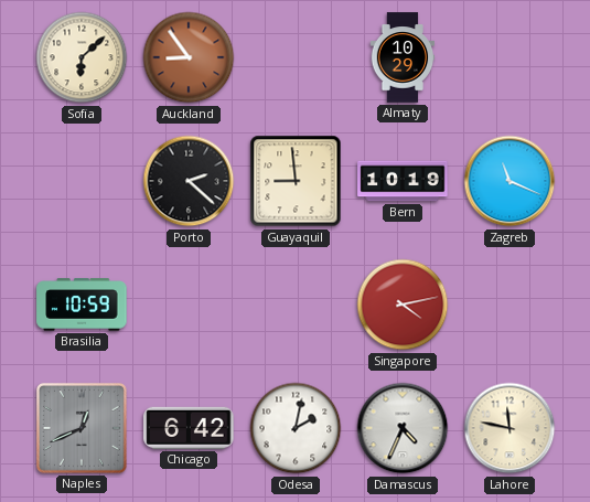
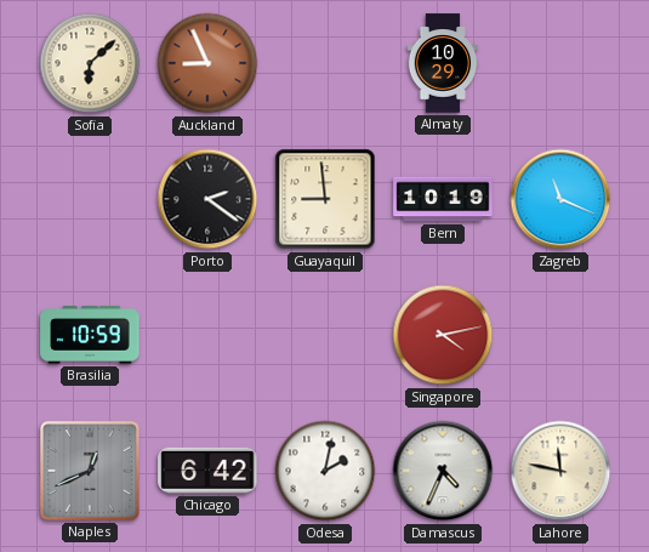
Auckland: 8:54 -> 8:56 (207, 63)
Porto: 2:22 -> 2:21 (207, 199)
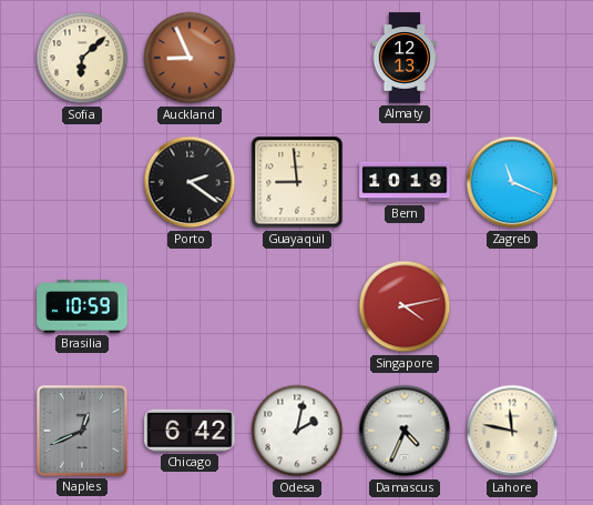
Almaty: 10:29 -> 12:13 (405, 58)
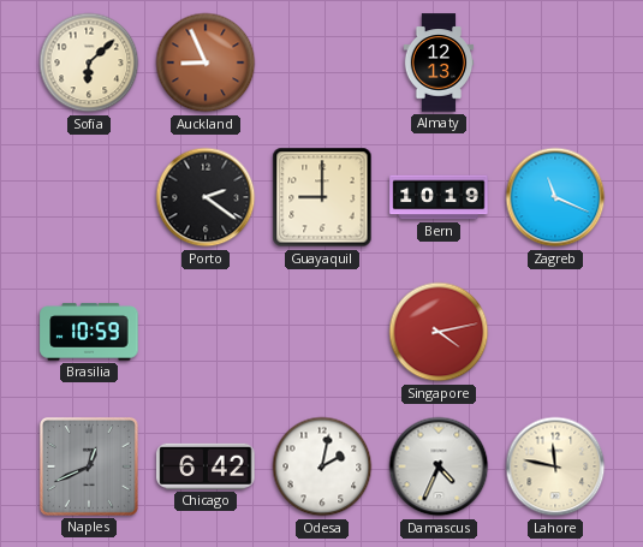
Guayaquil: 8:59 -> 9:00 (322, 197)
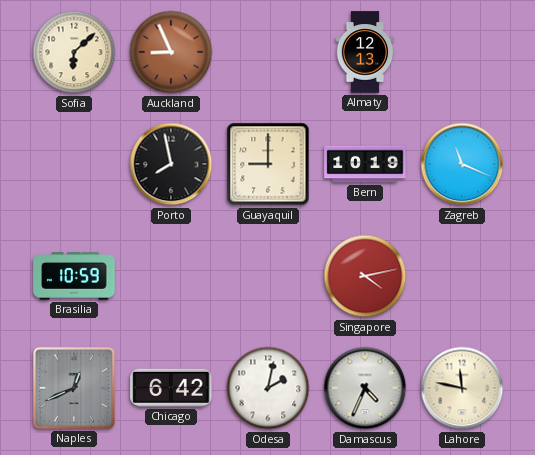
Porto: 2:21 -> 7:58 (171, 164)
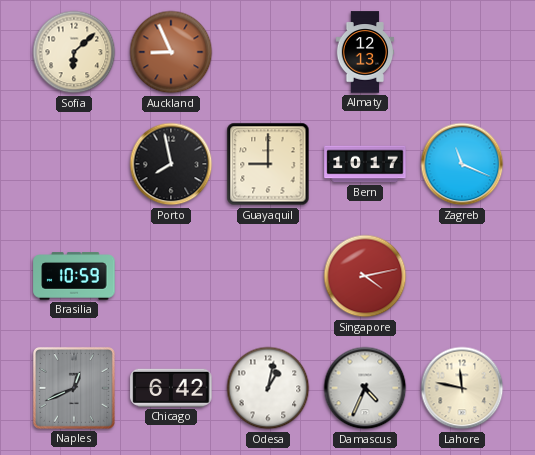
Bern: 10:19 -> 10:17 (365, 164)
Odesa: 2:02 -> 1:02 (268, 388)
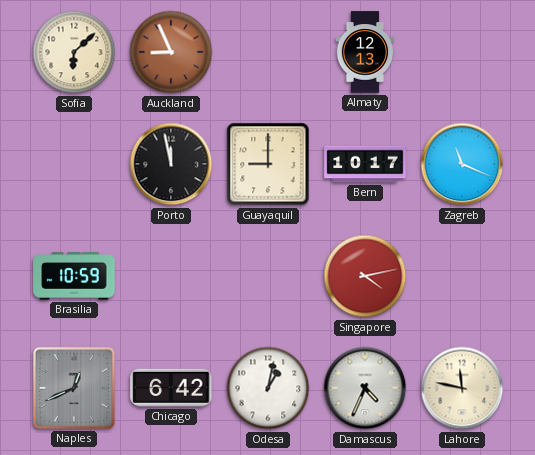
Porto: 7:58 -> 11:58 (171, 164)
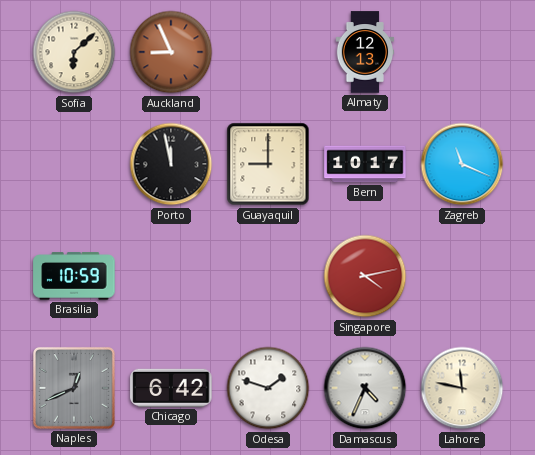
Odesa: 1:02 -> 1:48 (268, 388)
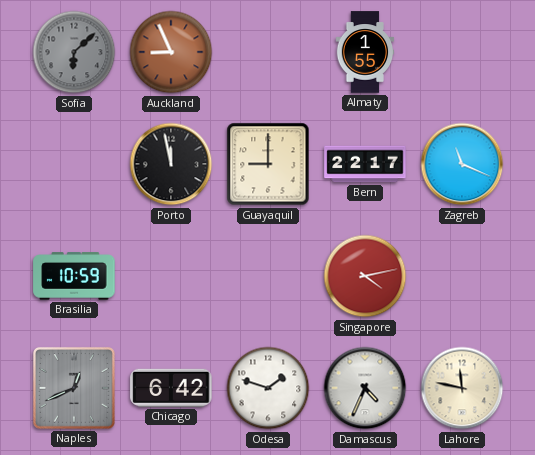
Sofia dial: cream -> grey (74, 52)
Almaty: 12:13 -> 1:55 (365, 52)
Bern: 10:17 -> 22:17 (365, 164)
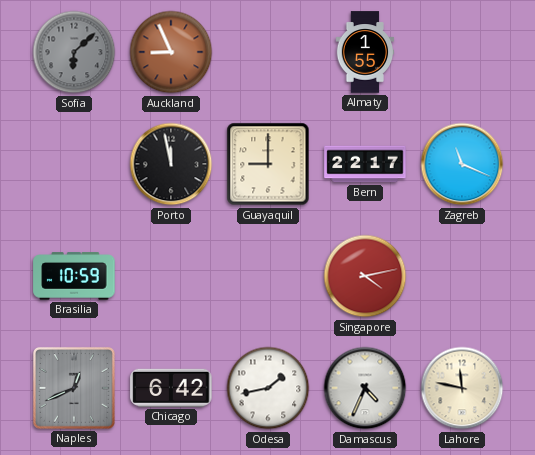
Odesa: 1:48 -> 1:43 (268, 388)
